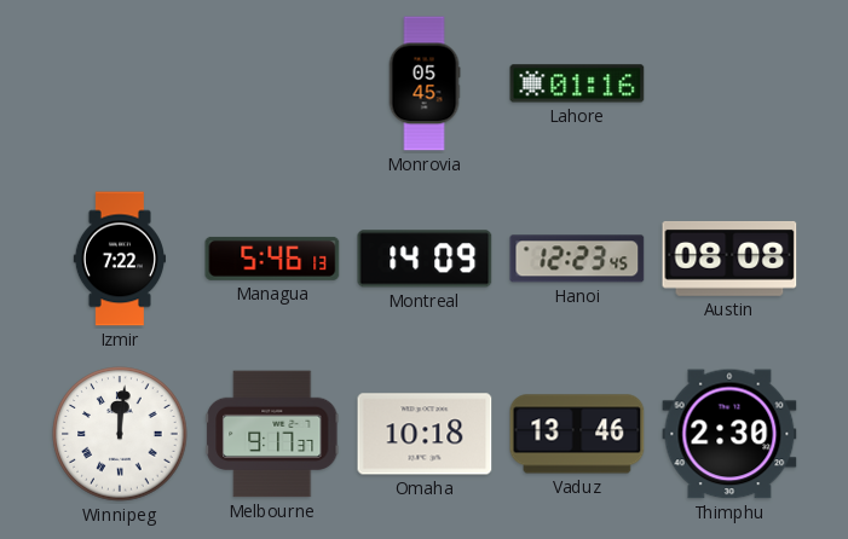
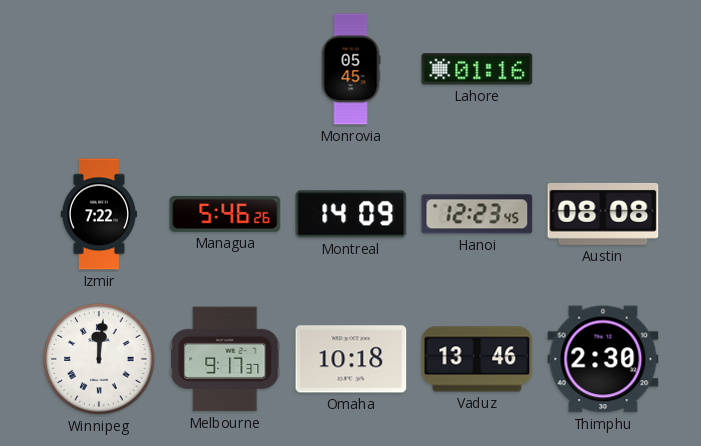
Managua: 5:46:13 -> 5:46:26 (225, 214)
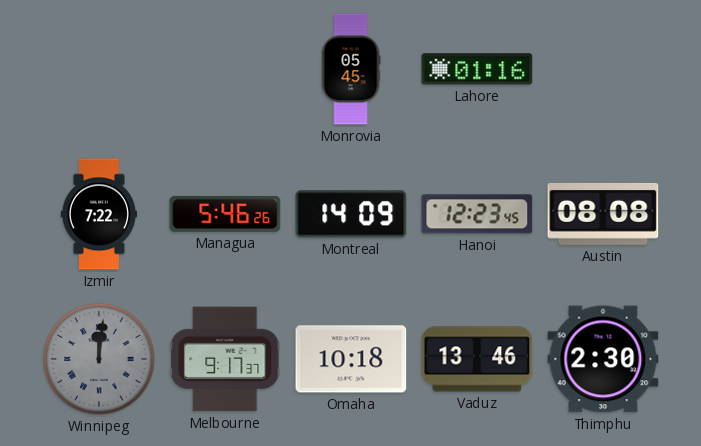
Winnipeg dial: white -> grey (99, 359)
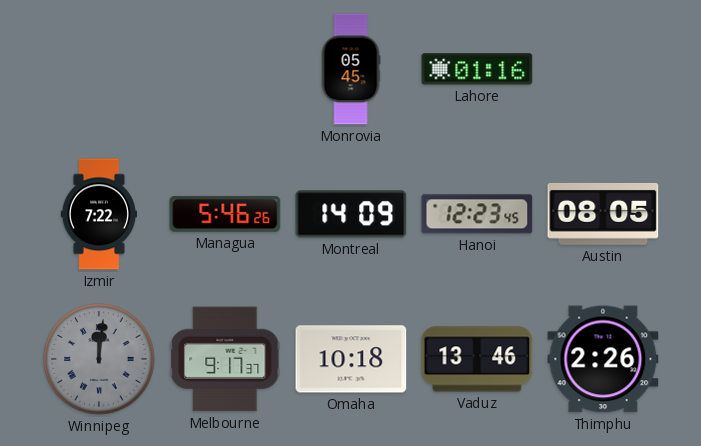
Austin: 08:08 -> 08:05 (603, 214)
Thimphu: 2:30 -> 2:26 (603, 359)
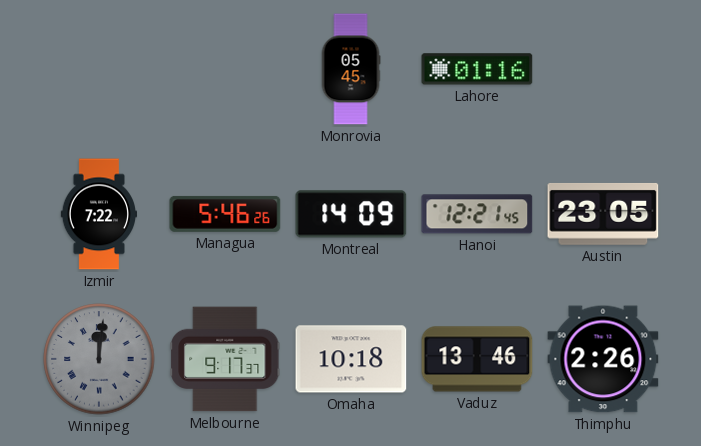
Hanoi: 12:23 -> 12:21 (477, 214)
Austin: 08:05 -> 23:05 (603, 214)
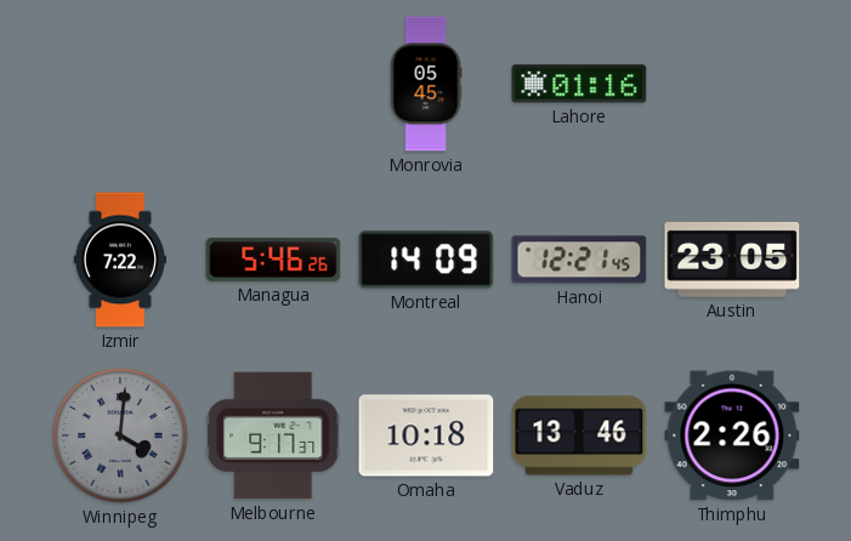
Winnipeg: 12:01 -> 4:01 (120, 435)
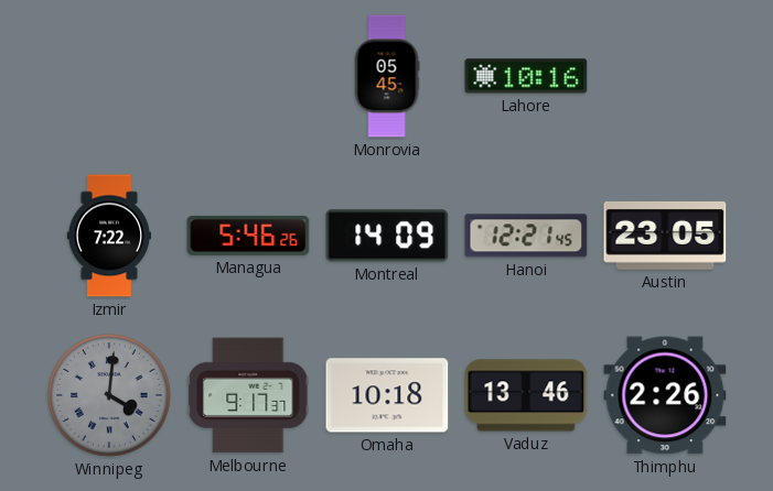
Lahore: 01:16 -> 10:16 (526, 76)
